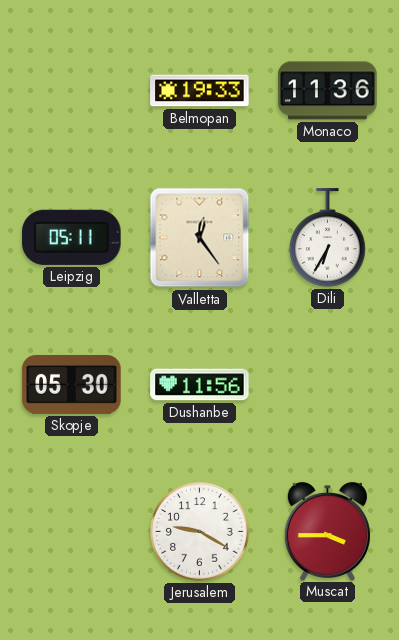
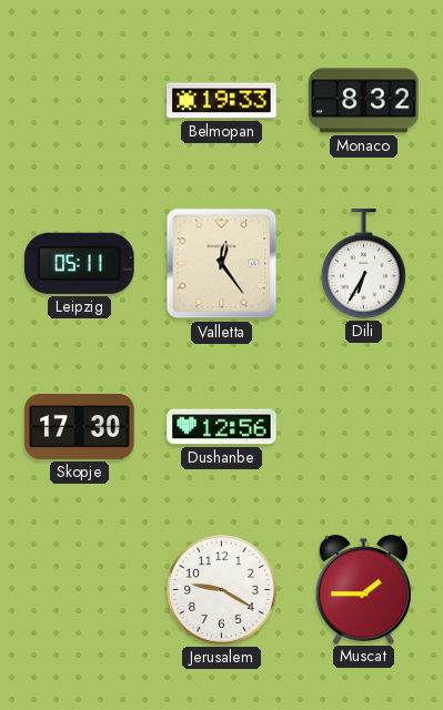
Monaco: 11:36 -> 8:32 (364, 101)
Skopje: 05:30 -> 17:30 (80, 427)
Dushanbe: 11:56 -> 12:56 (222, 427)
Muscat: 3:45 -> 1:45 (363, 589)
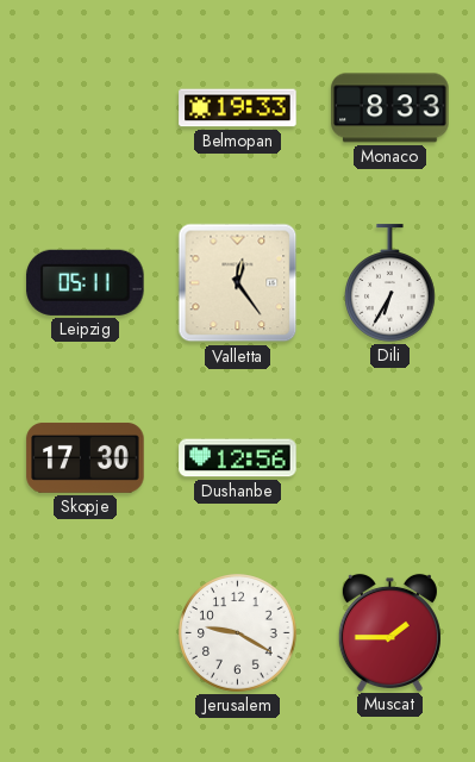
Monaco: 8:32 -> 8:33 (390, 108)
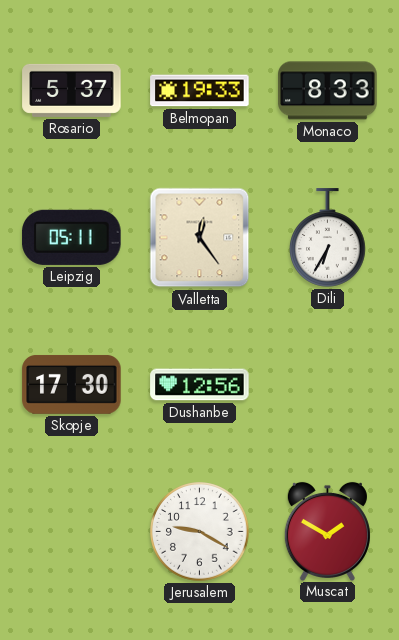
Rosario: none -> 5:37 (72, 90)
Muscat: 1:45 -> 1:50 (327, 531)
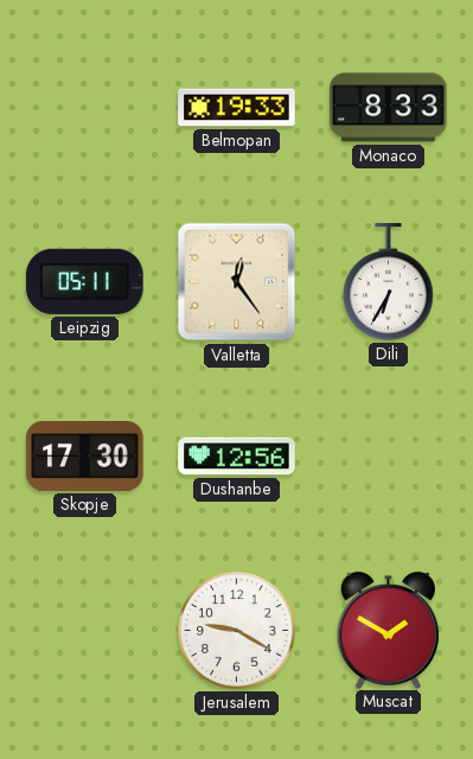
Rosario: 5:37 -> none (72, 90)
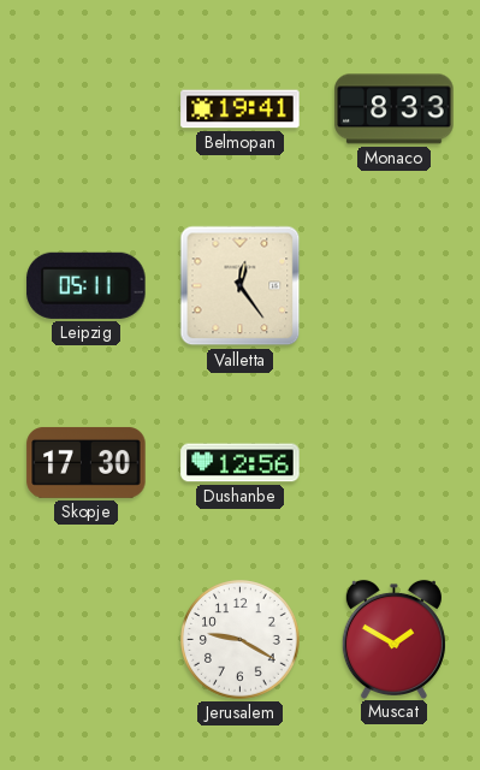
Belmopan: 19:33 -> 19:41 (241, 109)
Dili: 6:35 -> none (389, 282)
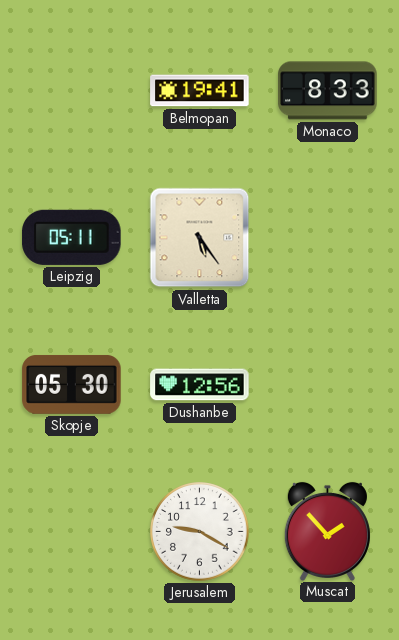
Valletta: 12:24 -> 5:24 (200, 238)
Skopje: 17:30 -> 05:30 (72, 385)
Muscat: 1:50 -> 1:53 (327, 531)
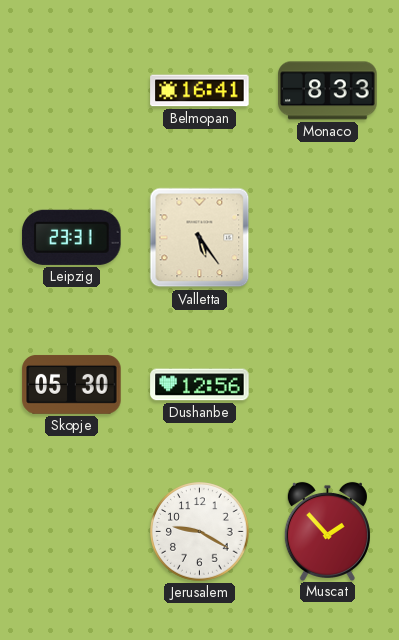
Belmopan: 19:41 -> 16:41 (200, 91)
Leipzig: 05:11 -> 23:31 (72, 237)
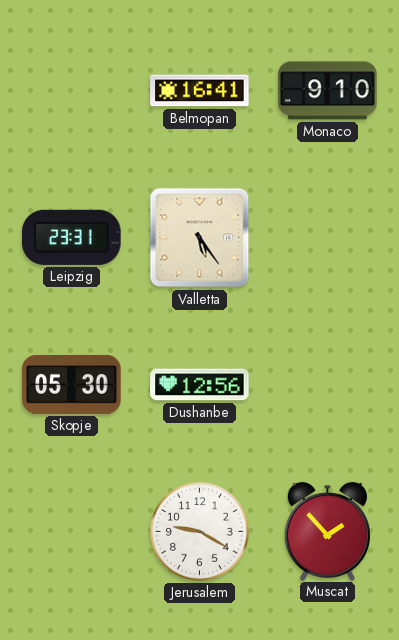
Monaco: 8:33 -> 9:10 (328, 91)
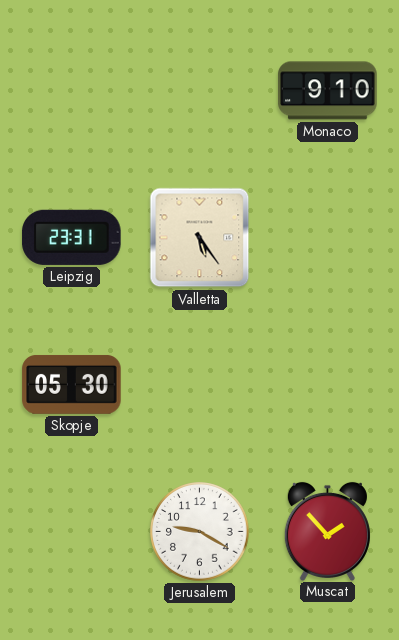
Belmopan: 16:41 -> none (200, 91)
Dushanbe: 12:56 -> none (200, 385)
